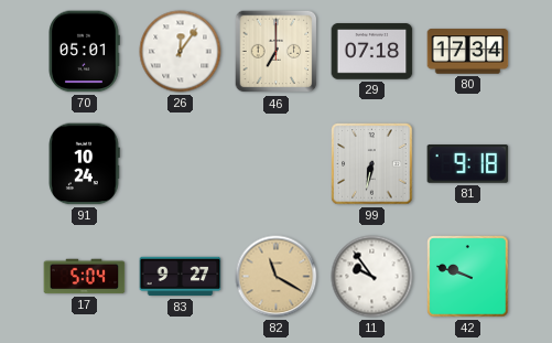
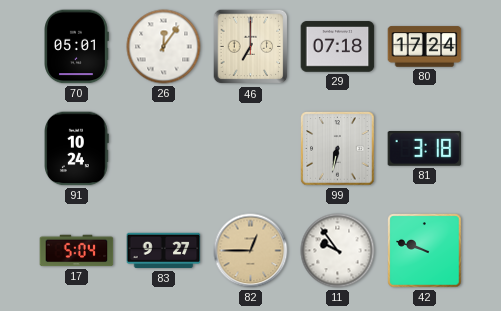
80: 17:34 -> 17:24 (425, 47)
81: 9:18 -> 3:18 (425, 149)
82: 11:20 -> 12:45 (251, 251)
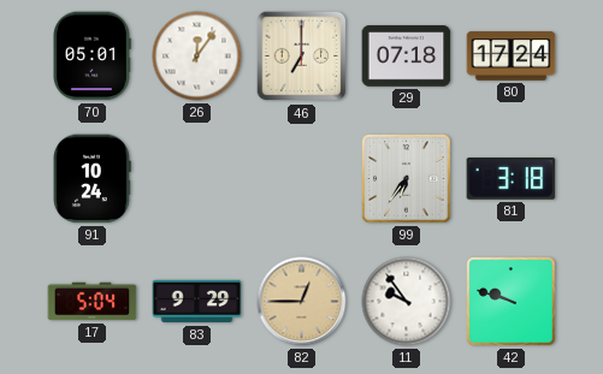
99: 6:32 -> 6:36 (407, 179)
83: 9:27 -> 9:29 (197, 302)
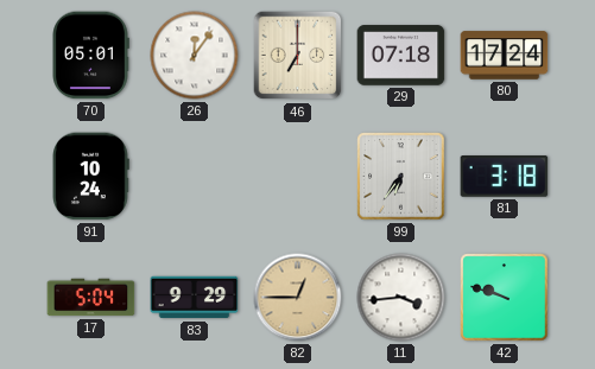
11: 9:54 -> 3:44 (401, 298)
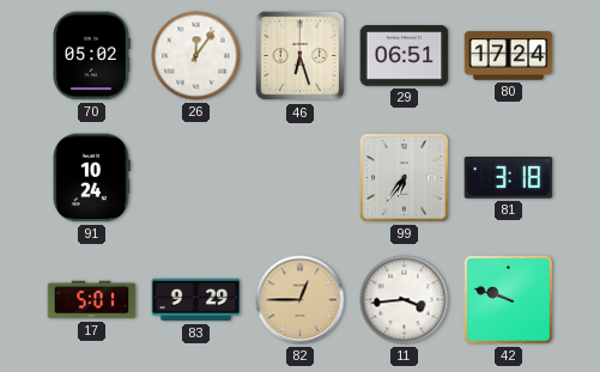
70: 05:01 -> 05:02 (91, 56)
46: 7:00 -> 6:27 (301, 56)
29: 07:18 -> 06:51 (405, 56)
17: 5:04 -> 5:01 (92, 300)
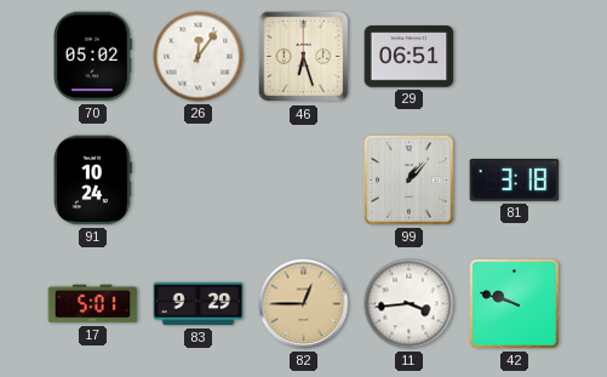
80: 17:24 -> none (509, 56)
99: 6:36 -> 1:07 (410, 181)
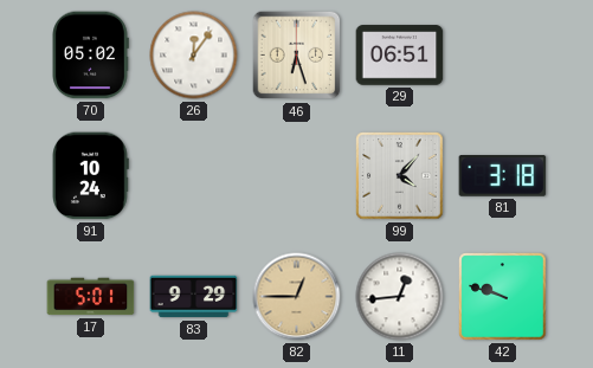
99: 1:07 -> 4:07 (400, 176)
11: 3:44 -> 12:44 (400, 297)
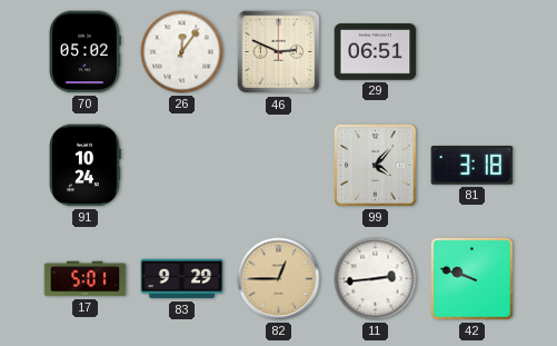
46: 6:27 -> 2:49 (279, 52)
11: 12:44 -> 2:44 (376, 279)
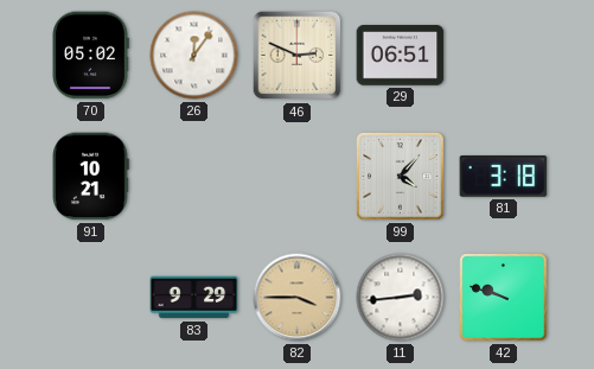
91: 10:24 -> 10:21 (91, 177)
17: 5:01 -> none (86, 279)
82: 12:45 -> 3:45 (298, 298)
